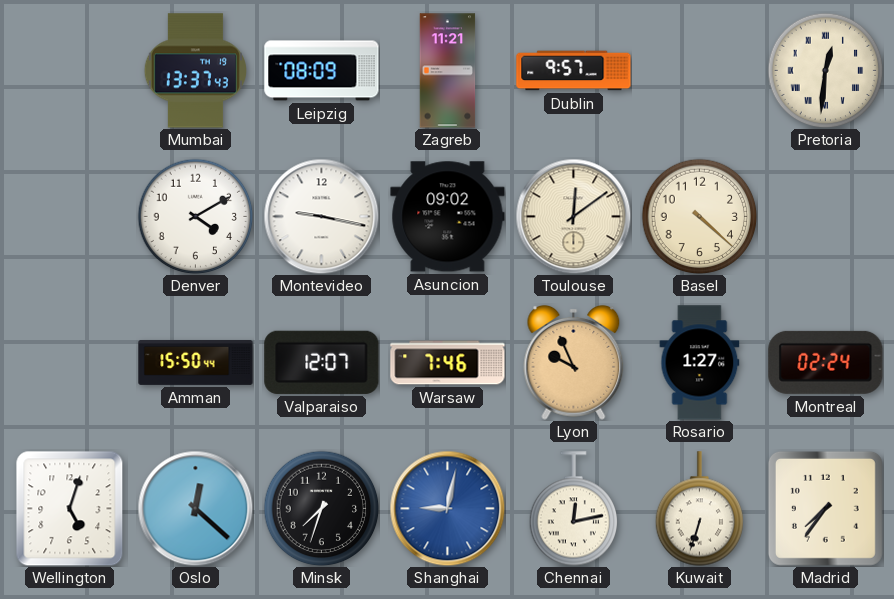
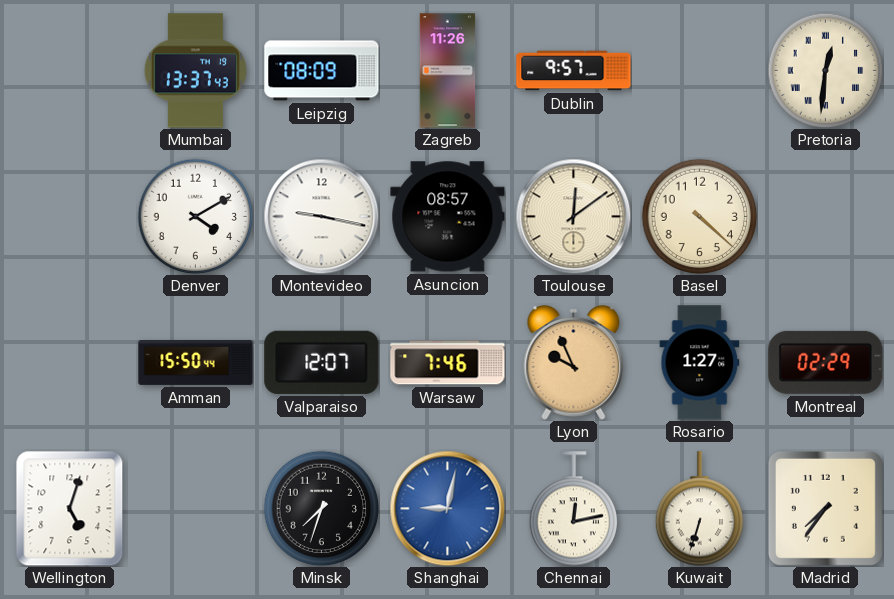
Zagreb: 11:21 -> 11:26 (448, 71)
Asuncion: 09:02 -> 08:57 (448, 217)
Montreal: 02:24 -> 02:29 (826, 362)
Oslo: 12:22 -> none (195, 508)
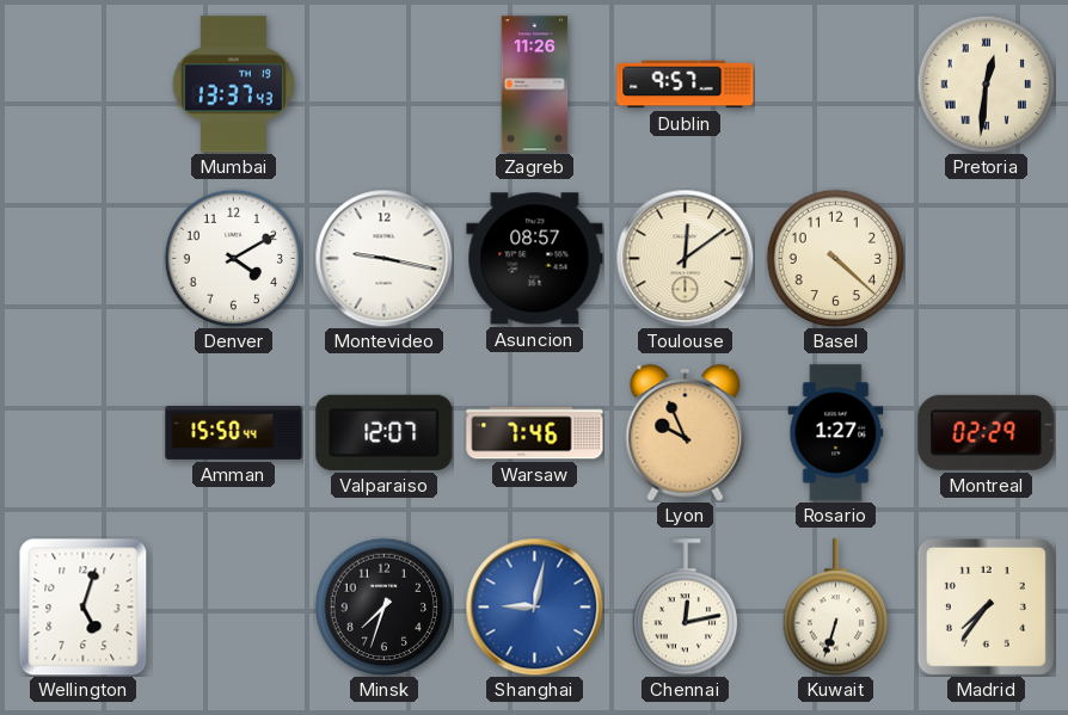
Leipzig: 08:09 -> none (322, 71)
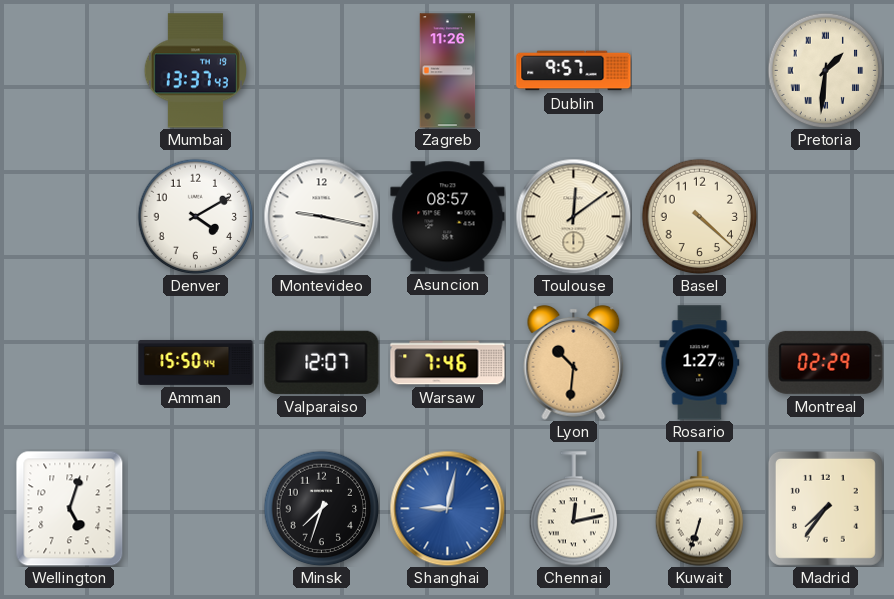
Pretoria: 12:31 -> 1:31 (825, 70)
Lyon: 9:56 -> 10:31 (574, 362)
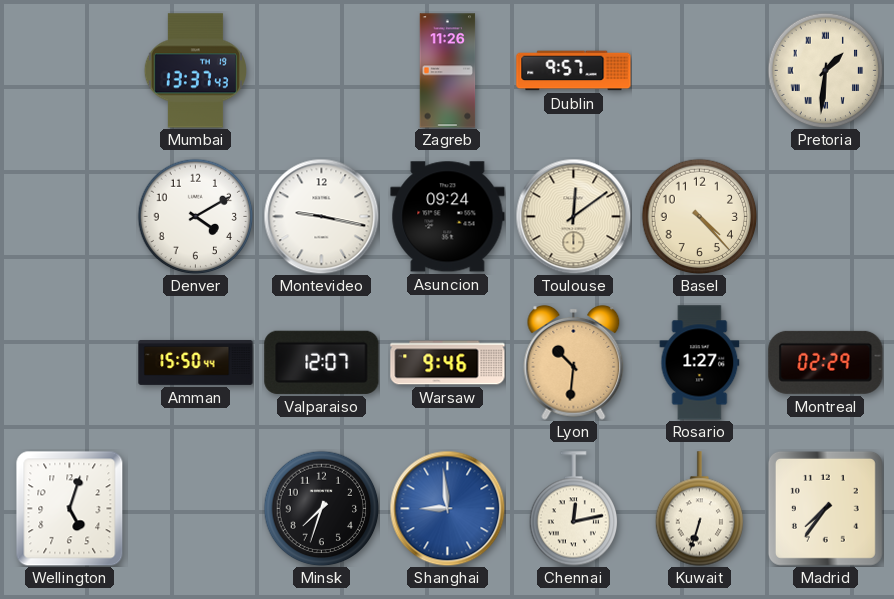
Asuncion: 08:57 -> 09:24 (448, 217)
Basel: 4:22 -> 4:23 (699, 216)
Warsaw: 7:46 -> 9:46 (448, 363)
Shanghai: 9:02 -> 8:59 (447, 508)
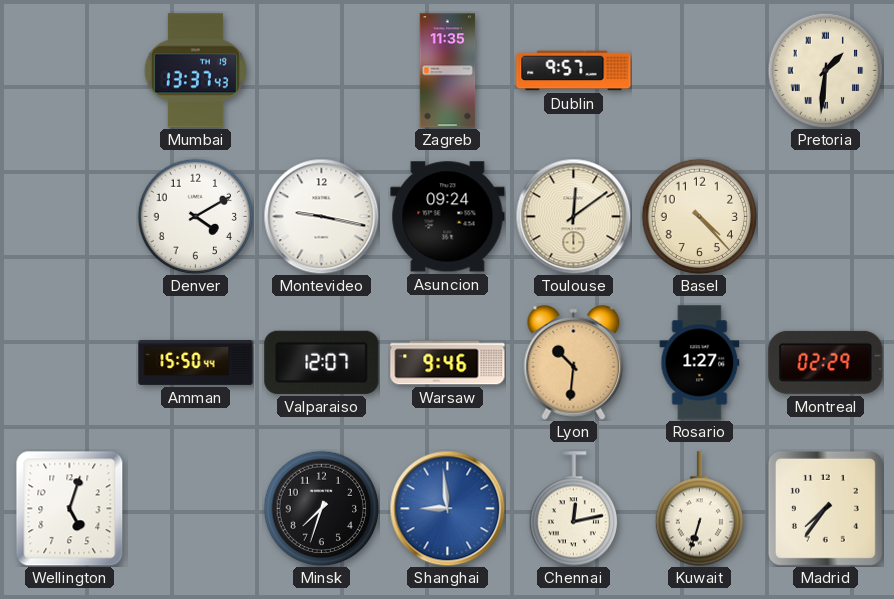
Zagreb: 11:26 -> 11:35 (448, 71)
